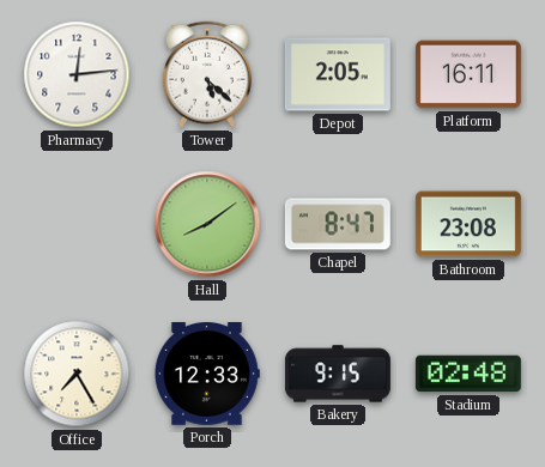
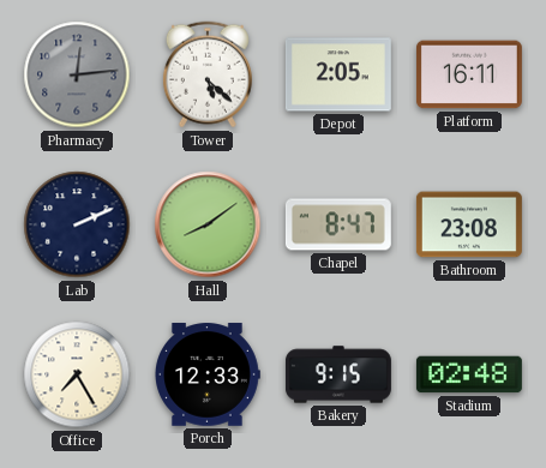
Pharmacy dial: white -> grey (77, 74)
Lab: none -> 2:11 (77, 224)
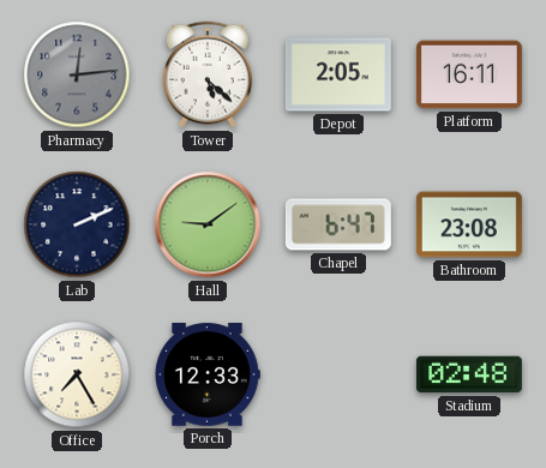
Hall: 8:09 -> 9:09 (208, 224)
Chapel: 8:47 -> 6:47 (338, 224)
Bakery: 9:15 -> none (338, 374)
